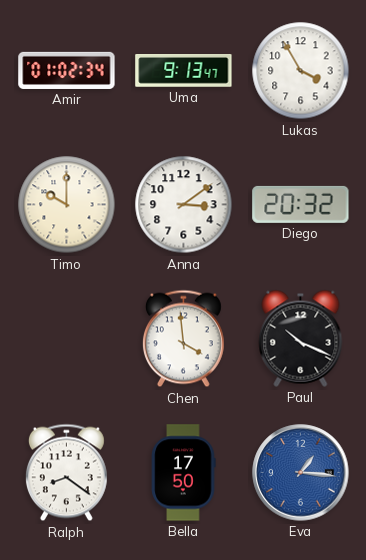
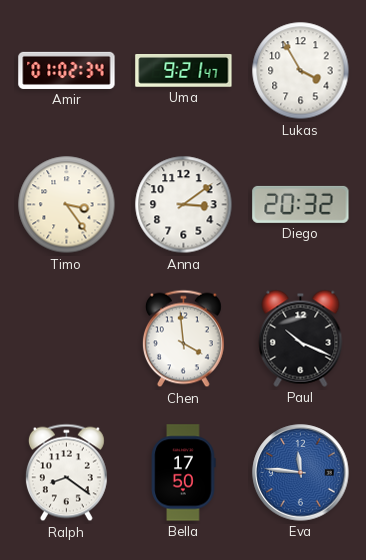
Uma: 9:13 -> 9:21 (184, 71)
Timo: 10:00 -> 3:24 (67, 205)
Eva: 1:16 -> 11:46 (301, 473)
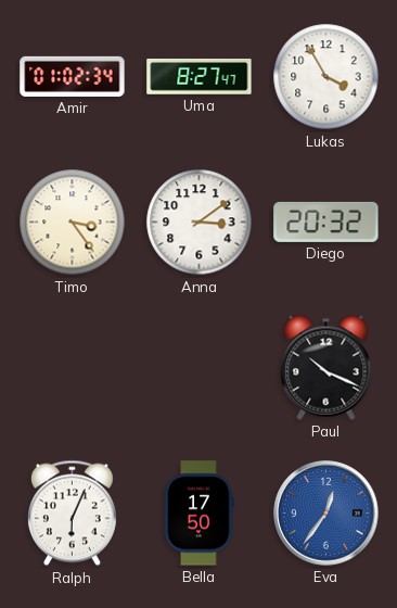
Uma: 9:21 -> 8:27 (200, 77)
Chen: 3:59 -> none (183, 339)
Ralph: 8:21 -> 6:04 (72, 514)
Eva: 11:46 -> 12:36 (326, 514)
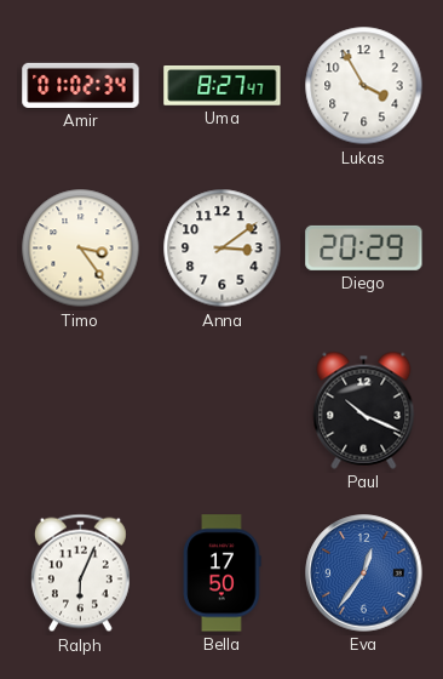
Diego: 20:32 -> 20:29 (364, 247)
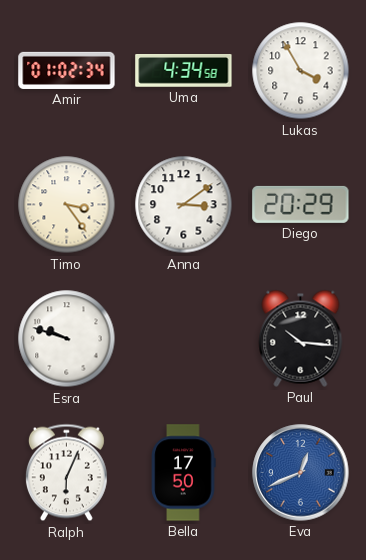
Uma: 8:27 -> 4:34 (184, 71)
Esra: none -> 9:48 (67, 339)
Paul: 10:19 -> 10:16 (301, 338)
Eva: 12:36 -> 12:41 (301, 473)
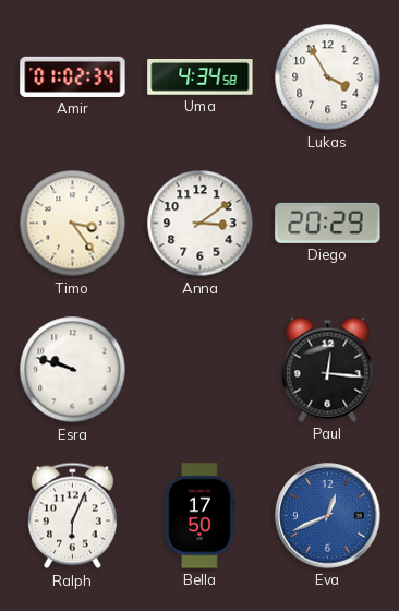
Paul: 10:16 -> 12:16 (328, 369)
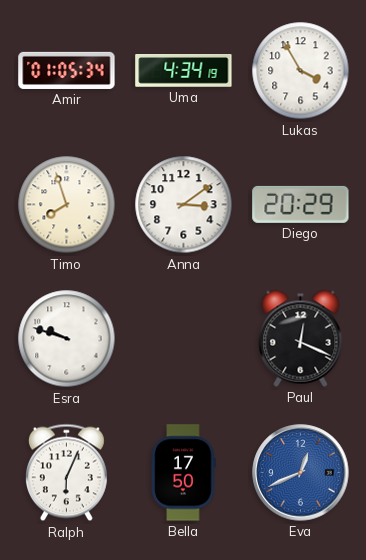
Amir: 01:02 -> 01:05 (67, 70)
Uma: 4:34:58 -> 4:34:19 (184, 71)
Timo: 3:24 -> 7:57 (67, 205)
Paul: 12:16 -> 12:19 (301, 338)
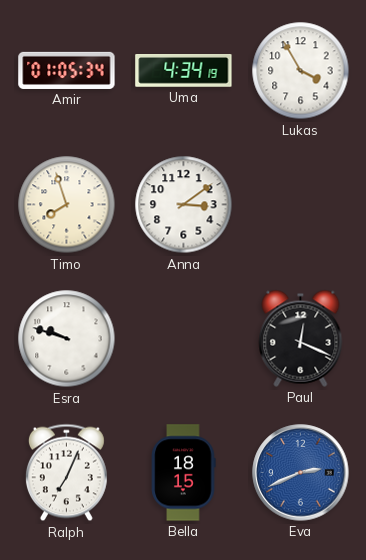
Diego: 20:29 -> none (301, 204)
Ralph: 6:04 -> 7:04 (66, 473)
Bella: 17:50 -> 18:15 (183, 473)
Eva: 12:41 -> 2:41 (301, 473)
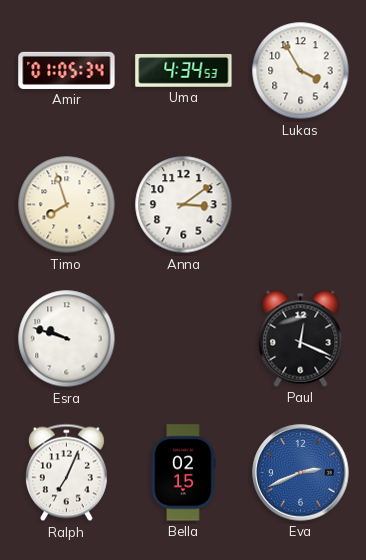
Uma: 4:34:19 -> 4:34:53 (184, 71)
Bella: 18:15 -> 02:15 (183, 473)
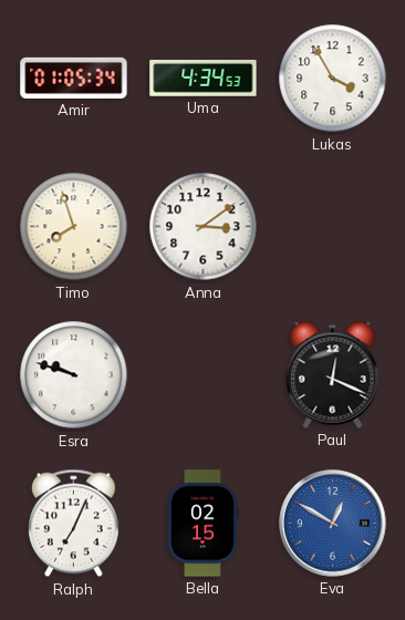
Eva: 2:41 -> 12:50 (333, 524)
